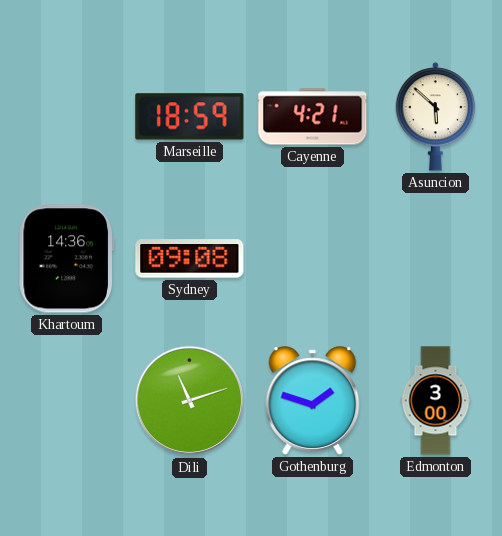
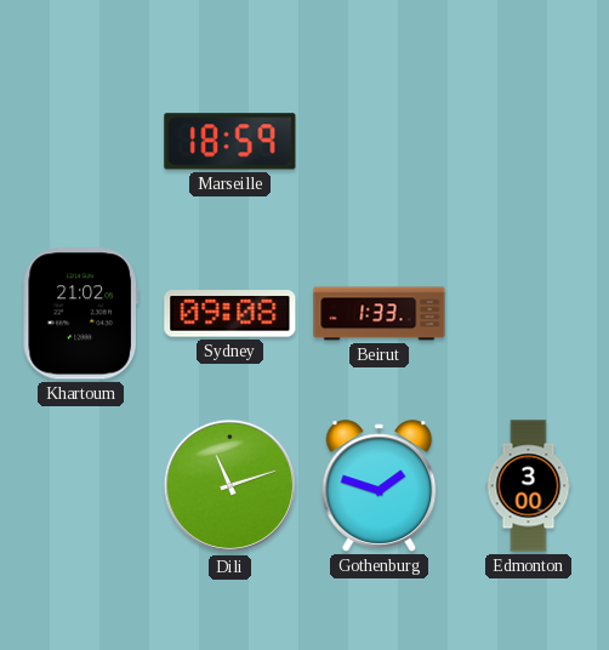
Cayenne: 4:21 -> none (313, 117)
Asuncion: 5:52 -> none (436, 117)
Khartoum: 14:36 -> 21:02 (80, 314)
Beirut: none -> 1:33 (380, 314)
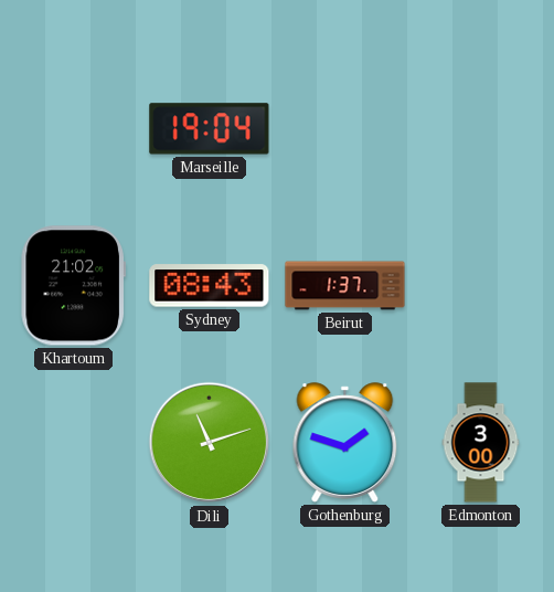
Marseille: 18:59 -> 19:04 (210, 129)
Sydney: 09:08 -> 08:43 (210, 286)
Beirut: 1:33 -> 1:37 (345, 286)
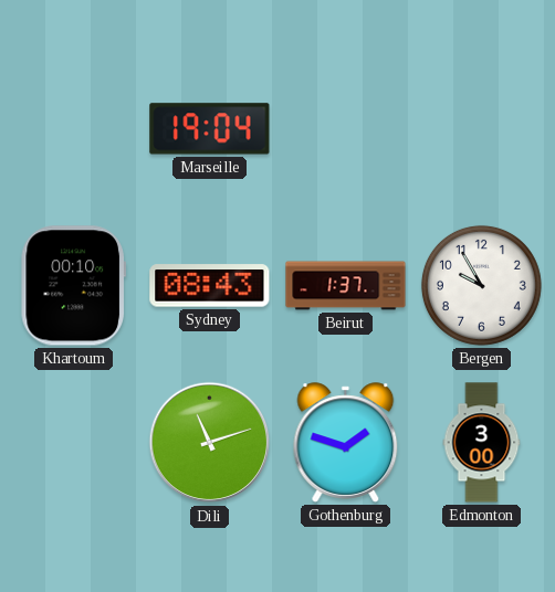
Khartoum: 21:02 -> 00:10 (73, 286)
Bergen: none -> 9:55 (481, 285)
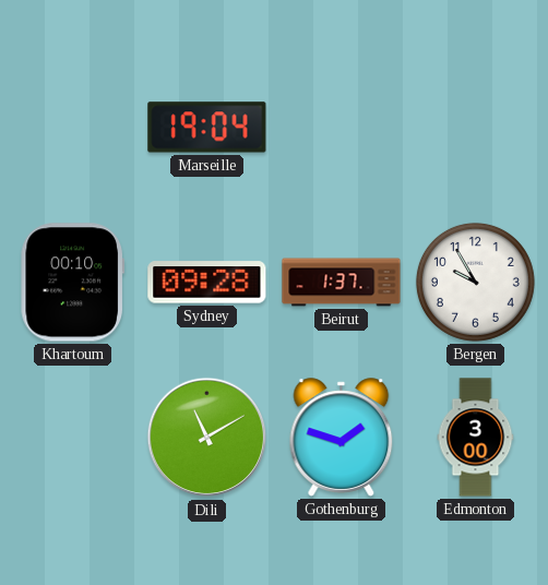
Sydney: 08:43 -> 09:28 (207, 283)
Dili: 11:12 -> 11:10 (207, 438)
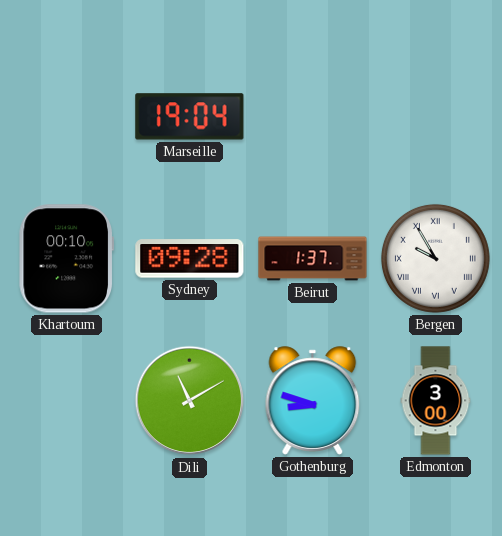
Bergen numerals: Arabic -> Roman (435, 258)
Gothenburg: 1:48 -> 8:48 (313, 401)
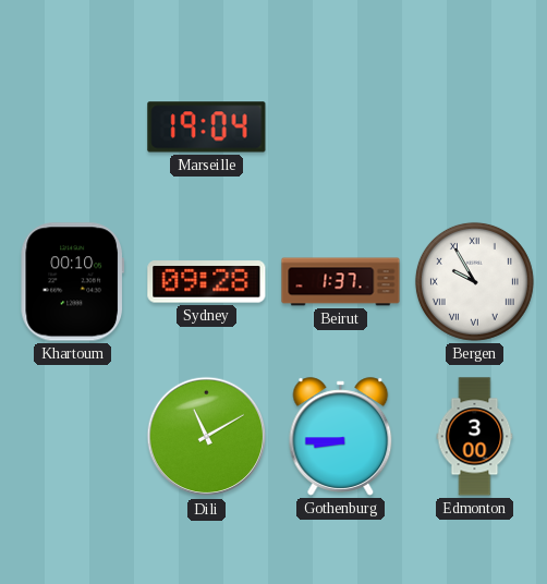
Gothenburg: 8:48 -> 8:45 (341, 437)
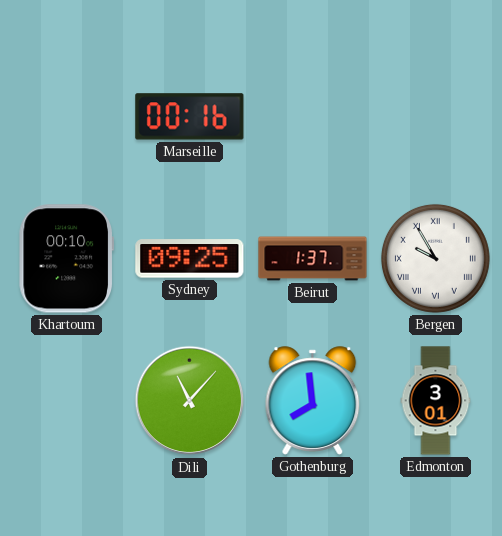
Marseille: 19:04 -> 00:16 (190, 117)
Sydney: 09:28 -> 09:25 (190, 259)
Dili: 11:10 -> 11:07 (190, 401)
Gothenburg: 8:45 -> 7:59 (313, 401)
Edmonton: 3:00 -> 3:01 (436, 401)
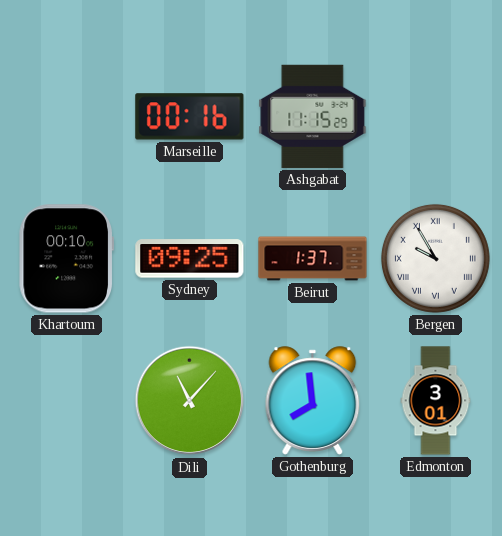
Ashgabat: none -> 11:15 (313, 116)
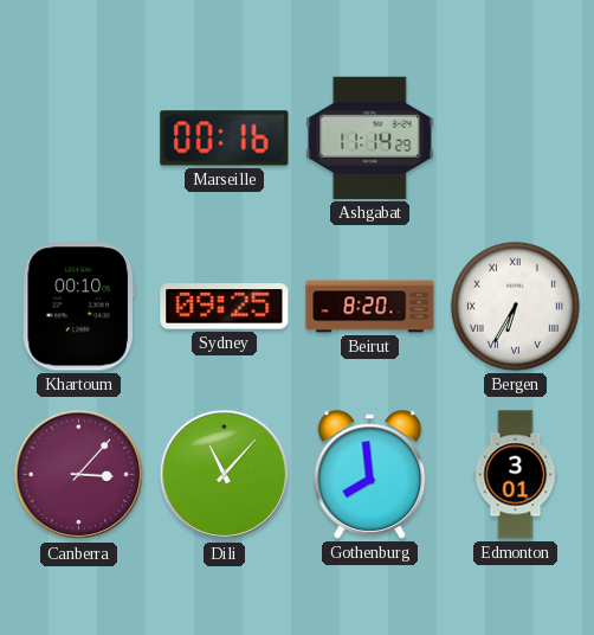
Ashgabat: 11:15 -> 11:14 (370, 137)
Beirut: 1:37 -> 8:20 (370, 307)
Bergen: 9:55 -> 6:35 (515, 306)
Canberra: none -> 3:07 (79, 475)
